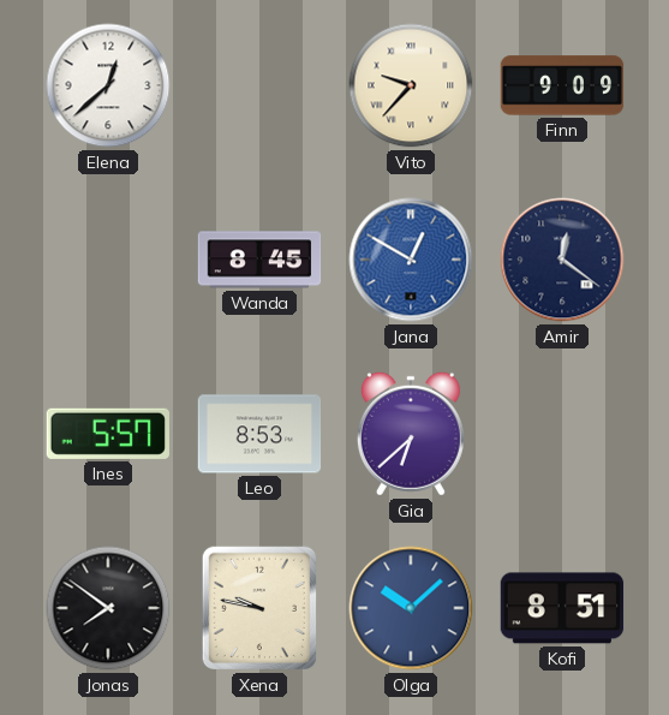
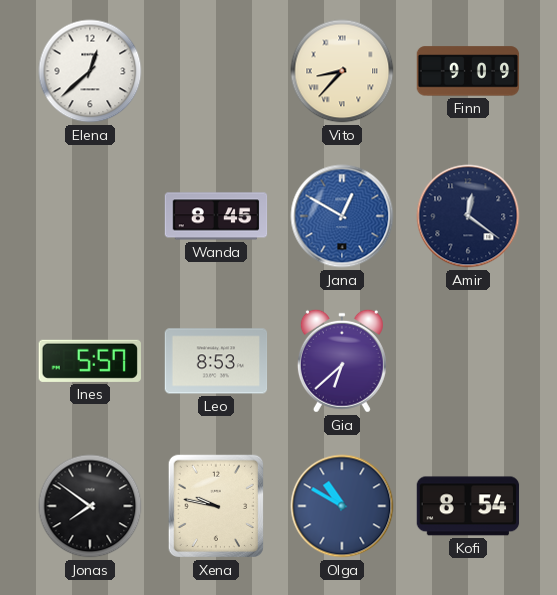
Vito: 9:37 -> 8:37 (342, 71)
Olga: 10:08 -> 10:50 (342, 506)
Kofi: 8:51 -> 8:54 (468, 506)
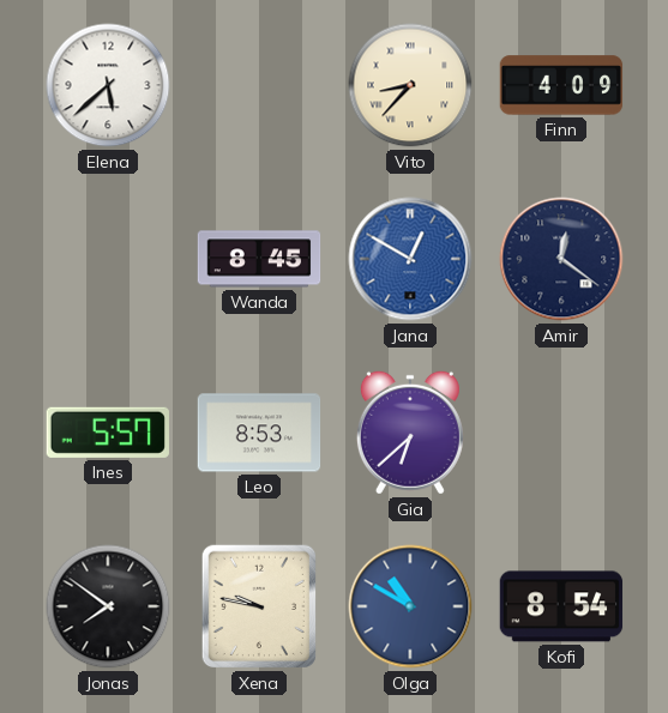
Elena: 12:38 -> 5:38 (108, 85)
Finn: 9:09 -> 4:09 (561, 85)
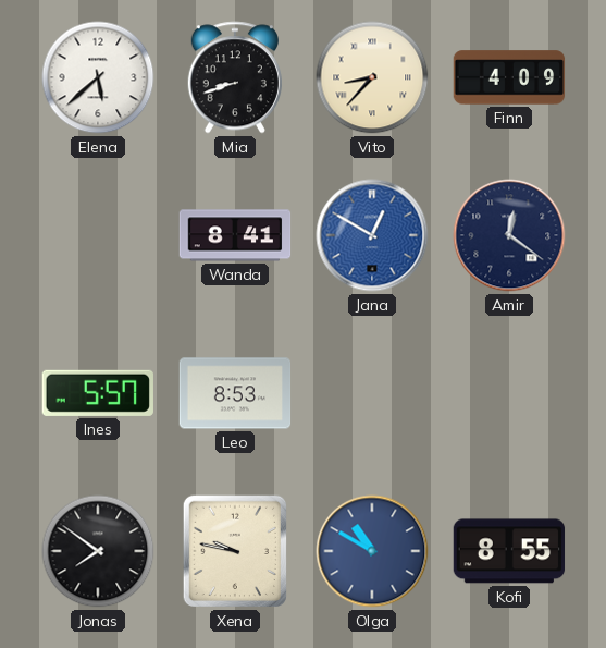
Mia: none -> 8:42 (235, 77)
Wanda: 8:45 -> 8:41 (235, 235)
Gia: 6:38 -> none (410, 433)
Kofi: 8:54 -> 8:55 (509, 551)
